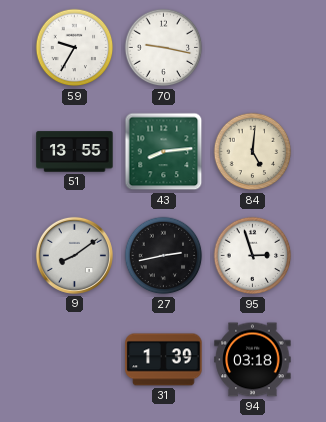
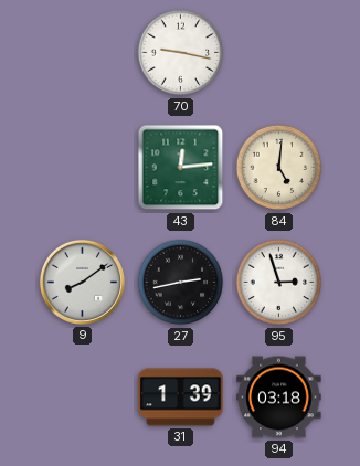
59: 9:35 -> none (75, 48)
51: 13:55 -> none (75, 152)
43: 8:14 -> 12:14 (181, 168)
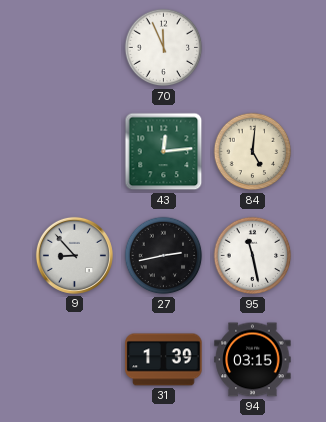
70: 9:17 -> 11:56 (164, 48)
9: 8:09 -> 8:53 (74, 255)
95: 2:57 -> 11:28 (253, 256)
94: 03:18 -> 03:15 (253, 360)
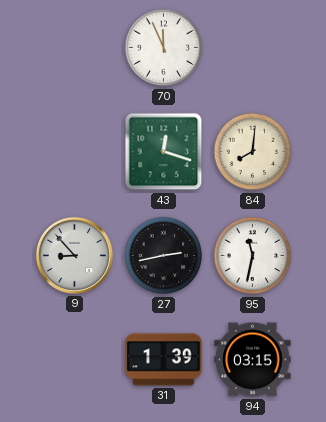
43: 12:14 -> 12:18 (164, 152)
84: 5:01 -> 8:01 (253, 152)
95: 11:28 -> 11:32 (253, 256)
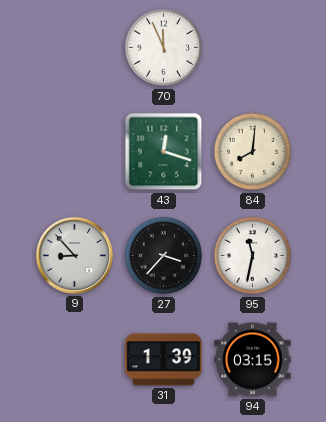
27: 2:43 -> 3:37 (164, 256)
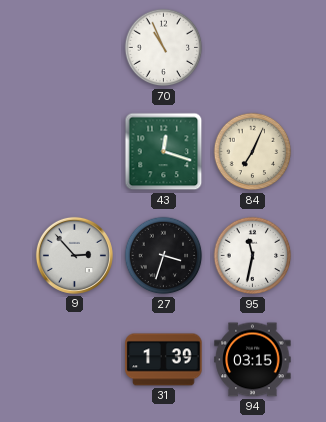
70: 11:56 -> 10:56 (164, 48)
84: 8:01 -> 7:04 (253, 152)
9: 8:53 -> 2:53 (74, 255)
27: 3:37 -> 3:33 (164, 256)
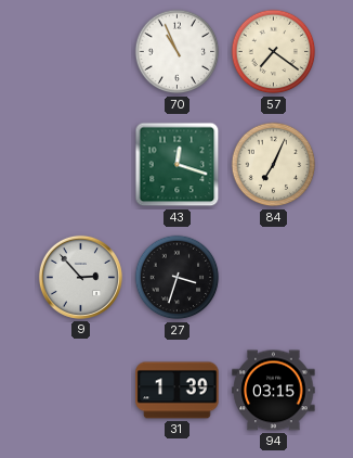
57: none -> 7:21 (274, 52)
95: 11:32 -> none (253, 256)
